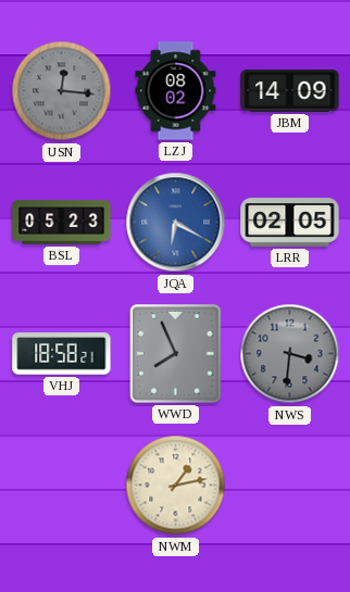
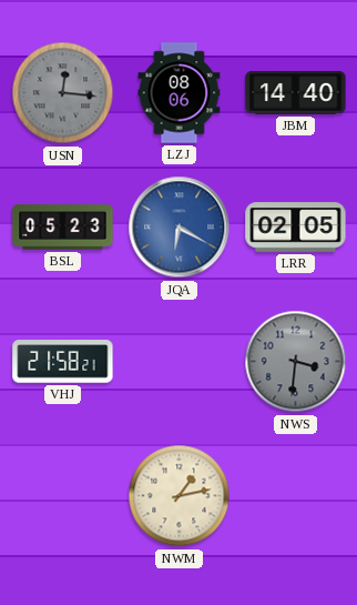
LZJ: 08:02 -> 08:06 (180, 93)
JBM: 14:09 -> 14:40 (296, 93)
VHJ: 18:58 -> 21:58 (63, 362)
WWD: 7:56 -> none (176, 354)
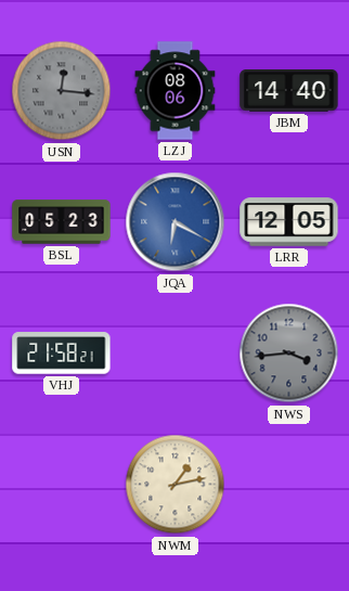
LRR: 02:05 -> 12:05 (289, 222)
NWS: 3:31 -> 3:44 (289, 354)
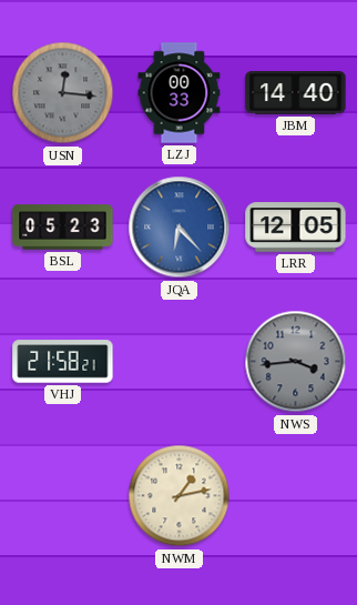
LZJ: 08:06 -> 00:33 (180, 93)
JQA: 6:20 -> 6:23 (180, 228)
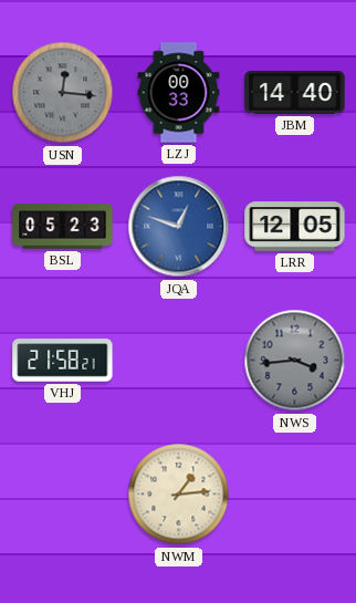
JQA: 6:23 -> 12:48 (179, 227)
NWM: 1:13 -> 1:14 (179, 495)
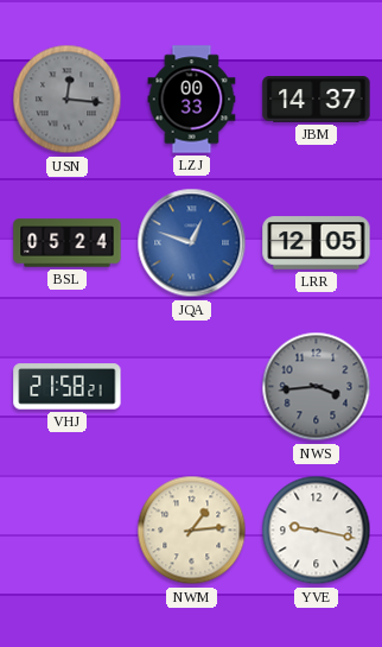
JBM: 14:40 -> 14:37 (317, 100)
BSL: 05:23 -> 05:24 (68, 243)
YVE: none -> 9:17 (317, 531)
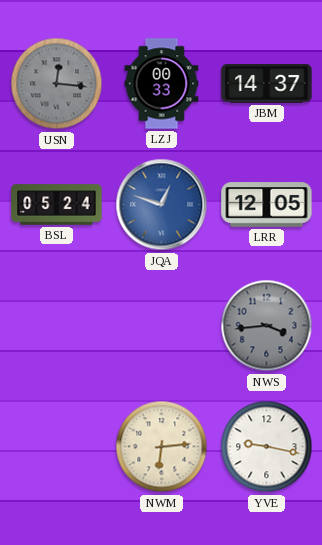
VHJ: 21:58 -> none (68, 387)
NWM: 1:14 -> 6:14 (162, 447)
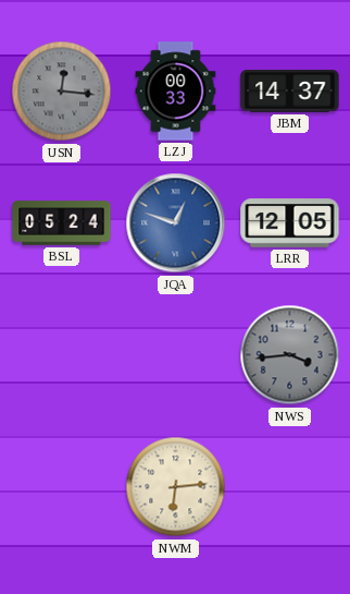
YVE: 9:17 -> none (267, 447)
